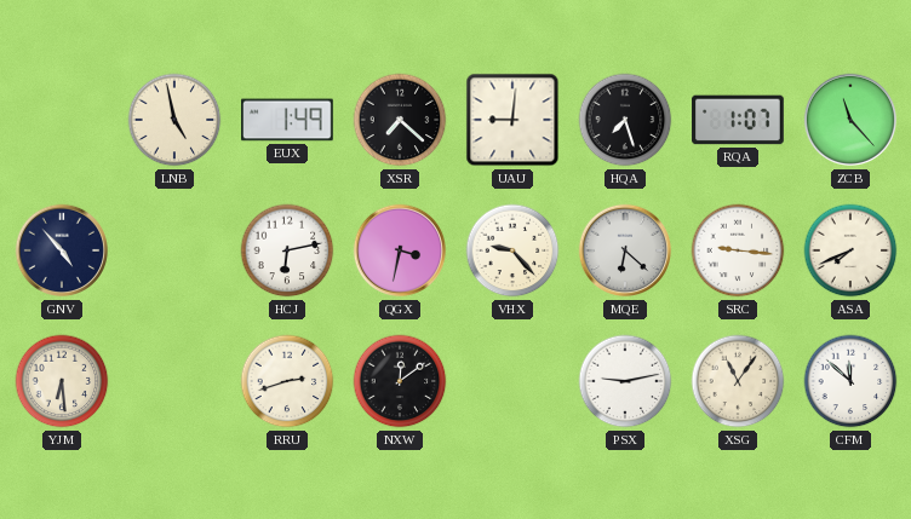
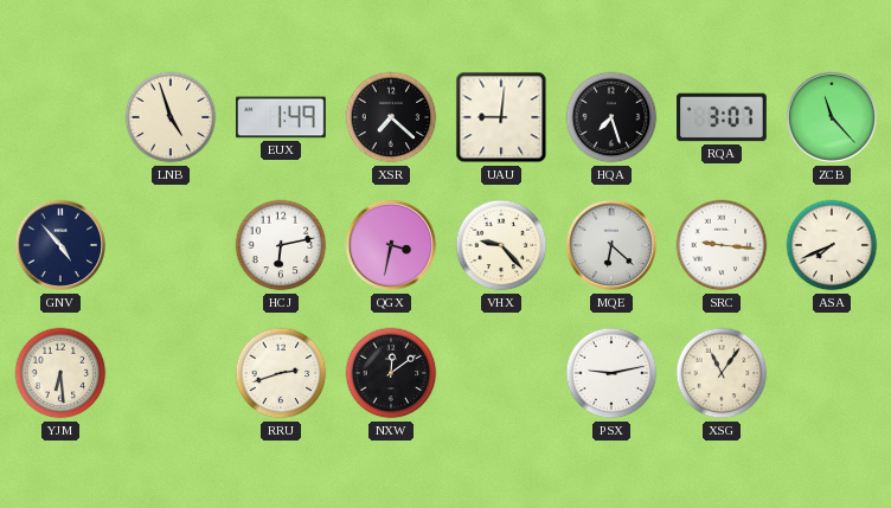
LNB: 4:58 -> 4:57 (171, 117)
RQA: 1:07 -> 3:07 (722, 117)
CFM: 11:52 -> none (850, 381)
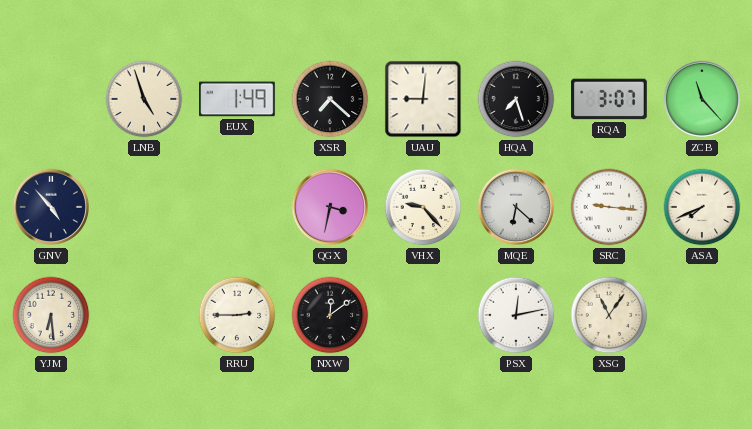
HCJ: 6:13 -> none (281, 245)
RRU: 2:42 -> 2:45 (237, 315)
PSX: 9:13 -> 12:13 (516, 315)
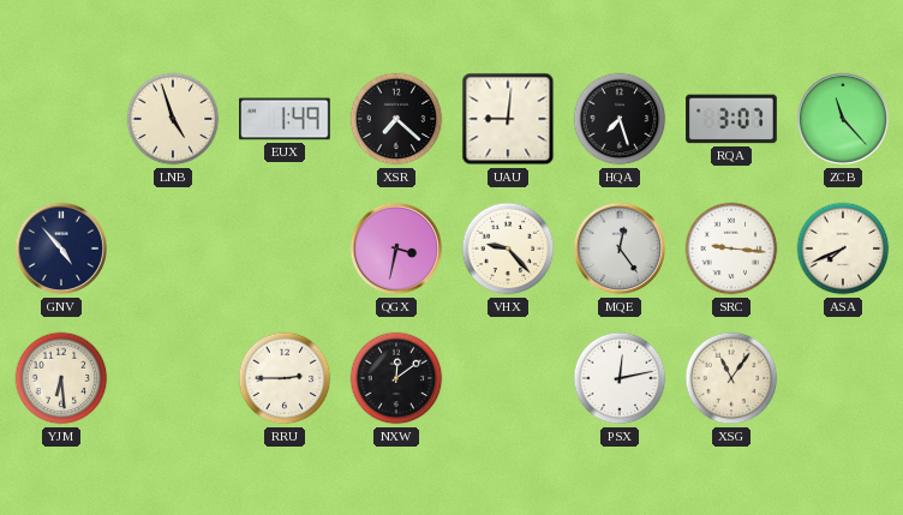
MQE: 6:22 -> 12:24 (618, 248)
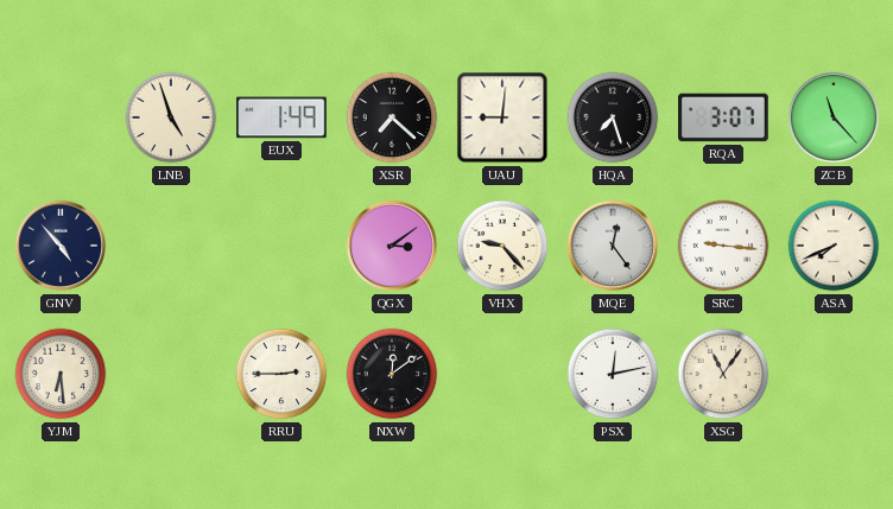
QGX: 3:32 -> 3:09 (391, 246)
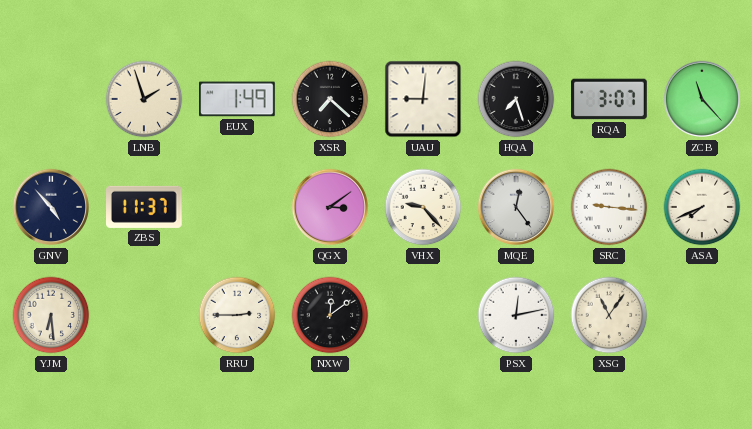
LNB: 4:57 -> 1:57 (144, 99)
ZBS: none -> 11:37 (145, 207)
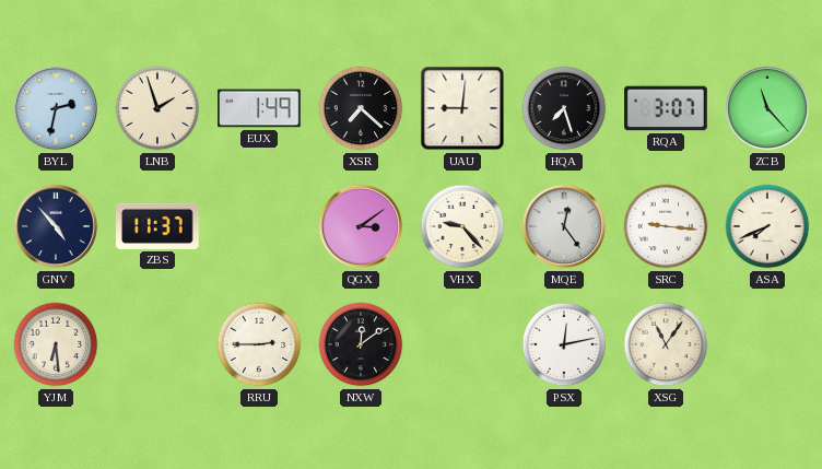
BYL: none -> 2:32 (55, 108)
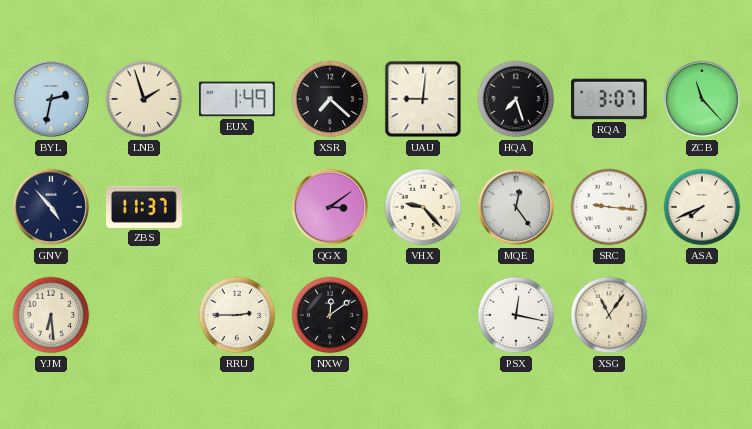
PSX: 12:13 -> 12:17 (516, 315)
